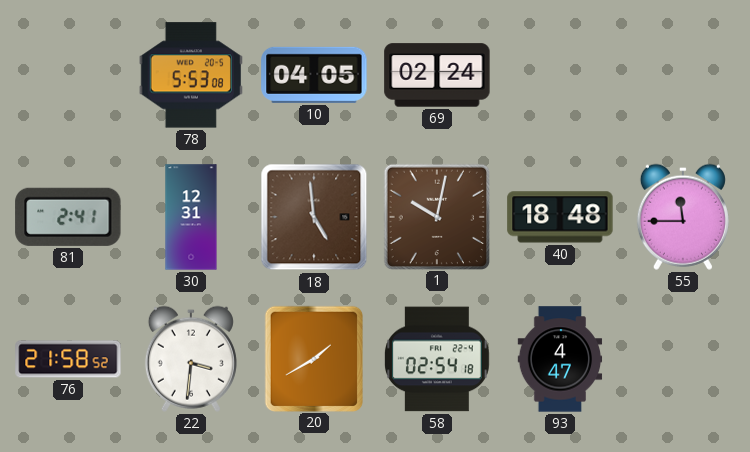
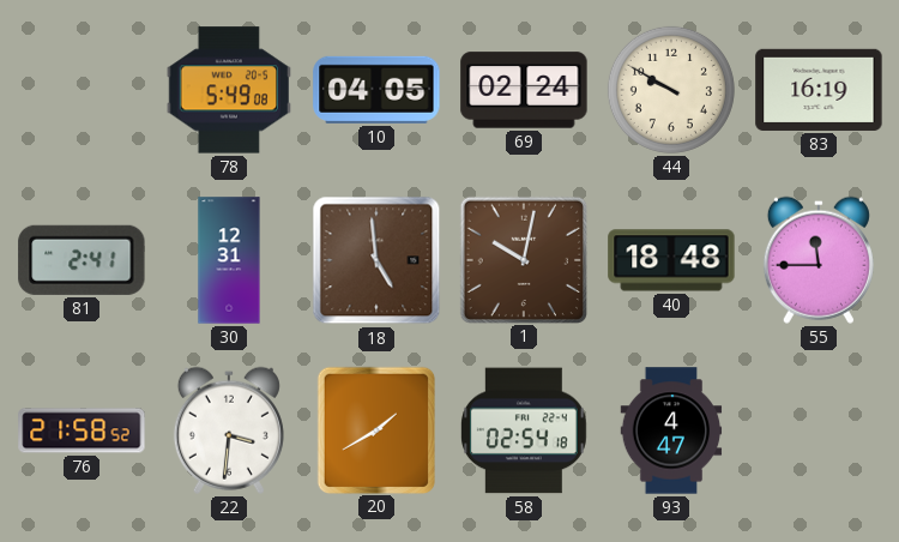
78: 5:53 -> 5:49 (228, 90)
44: none -> 9:50 (671, 90)
83: none -> 16:19 (819, 90)
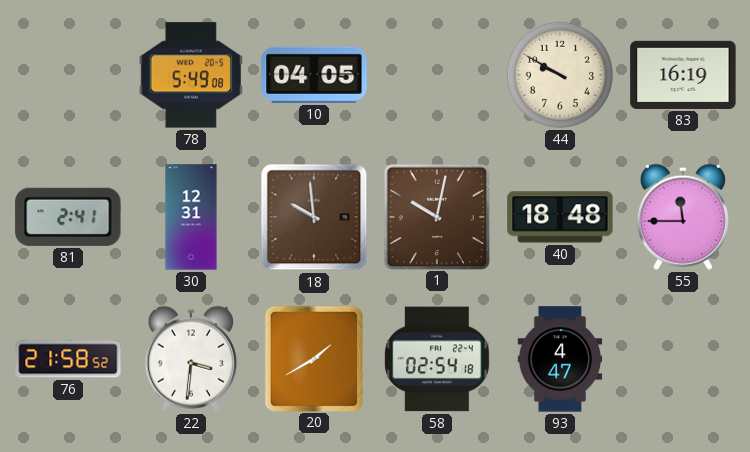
69: 02:24 -> none (524, 90)
18: 4:59 -> 9:59 (314, 217)
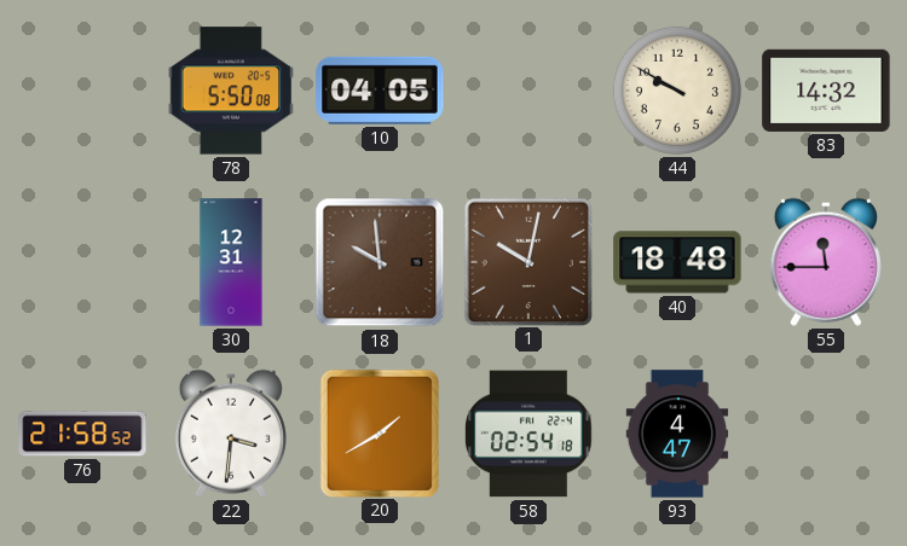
78: 5:49 -> 5:50 (230, 91)
83: 16:19 -> 14:32 (826, 91)
81: 2:41 -> none (68, 217)
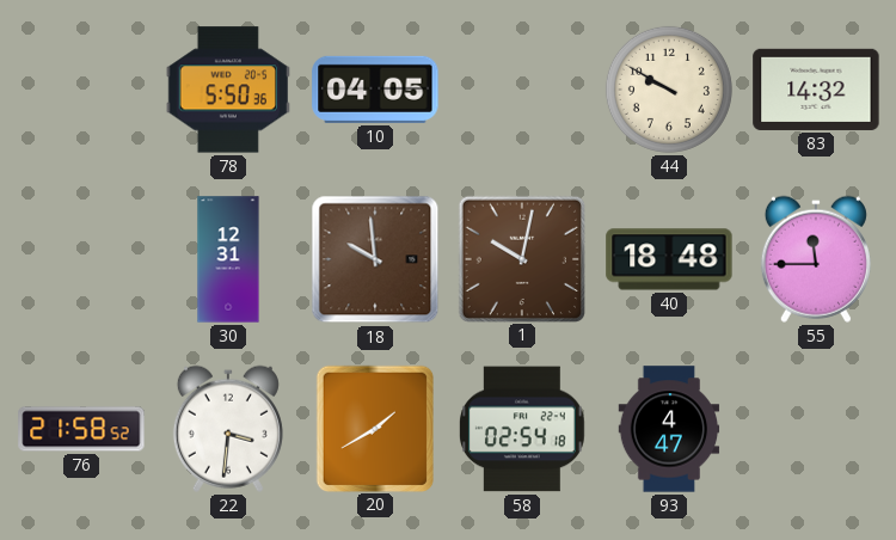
78: 5:50:08 -> 5:50:36 (227, 90)
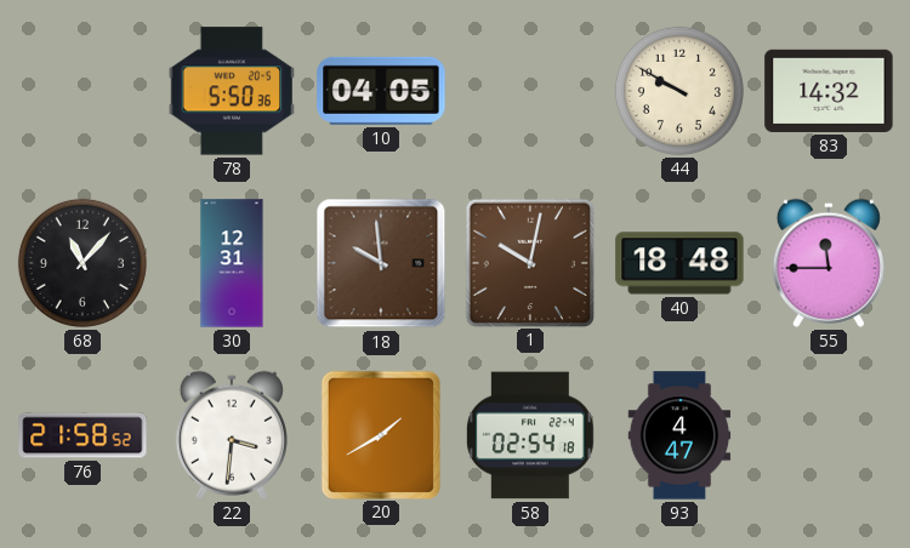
68: none -> 11:07 (83, 263)
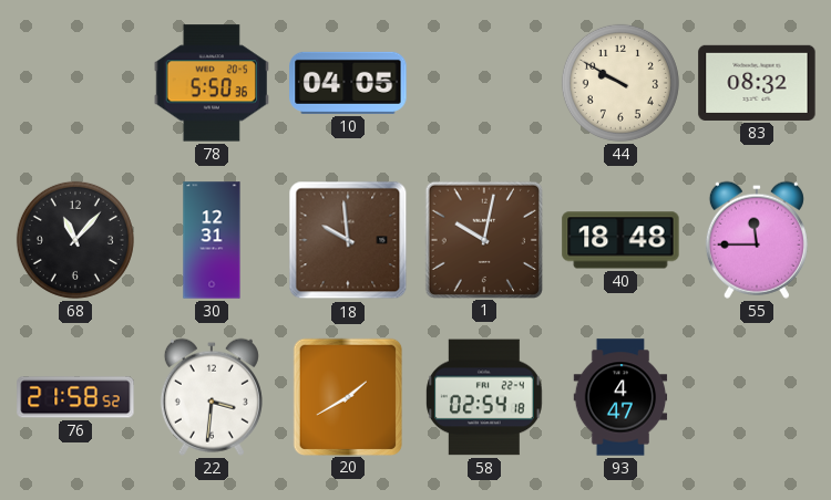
83: 14:32 -> 08:32 (757, 83)
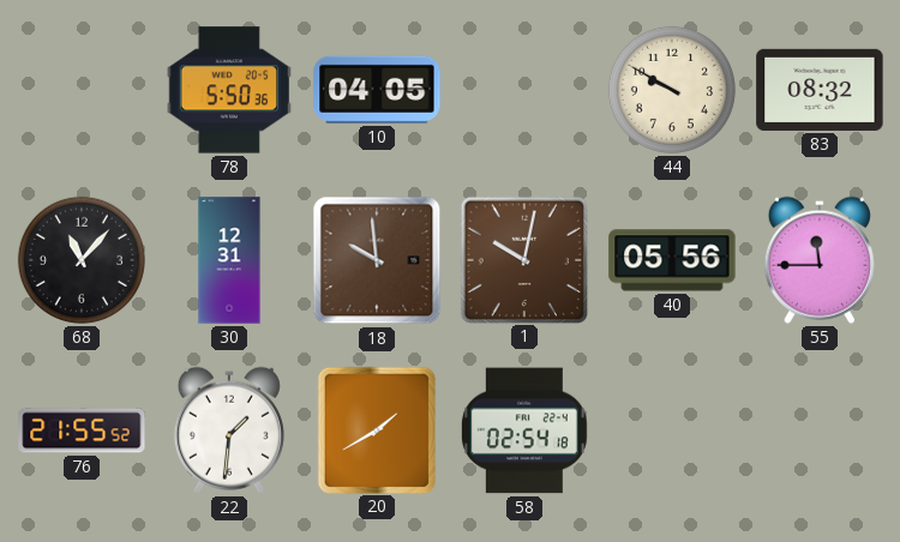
40: 18:48 -> 05:56 (672, 260)
76: 21:58 -> 21:55 (82, 430)
22: 3:31 -> 1:31 (229, 430)
93: 4:47 -> none (620, 397)
